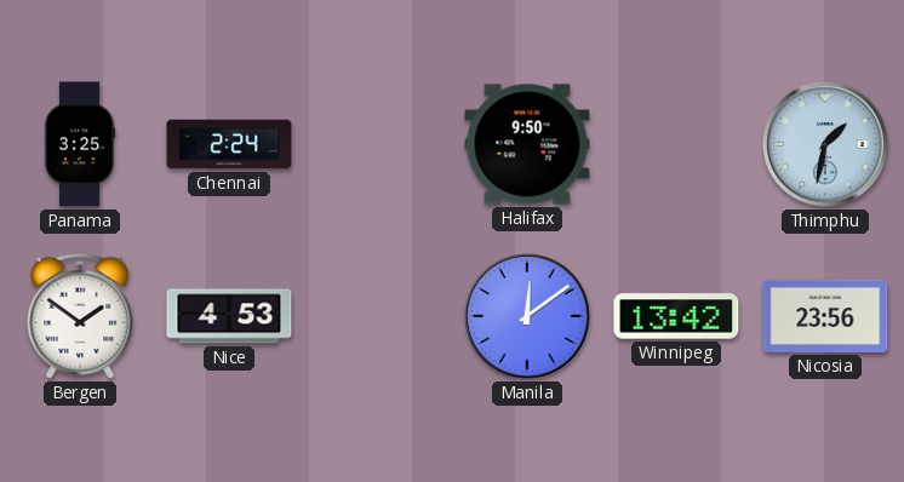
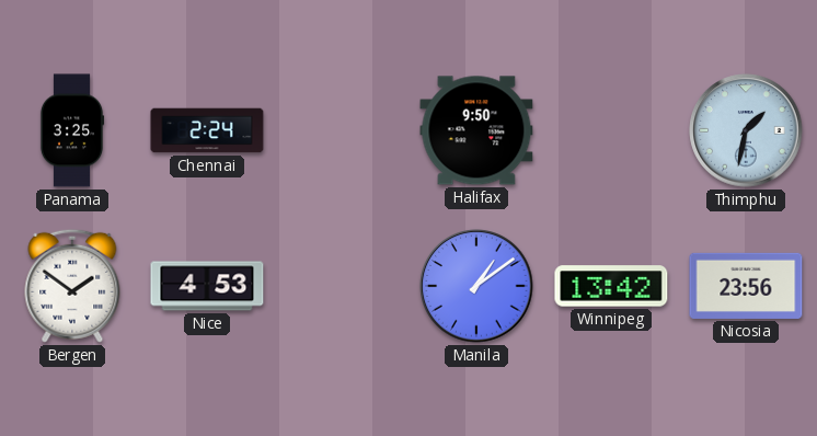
Manila: 12:09 -> 1:09 (476, 286)
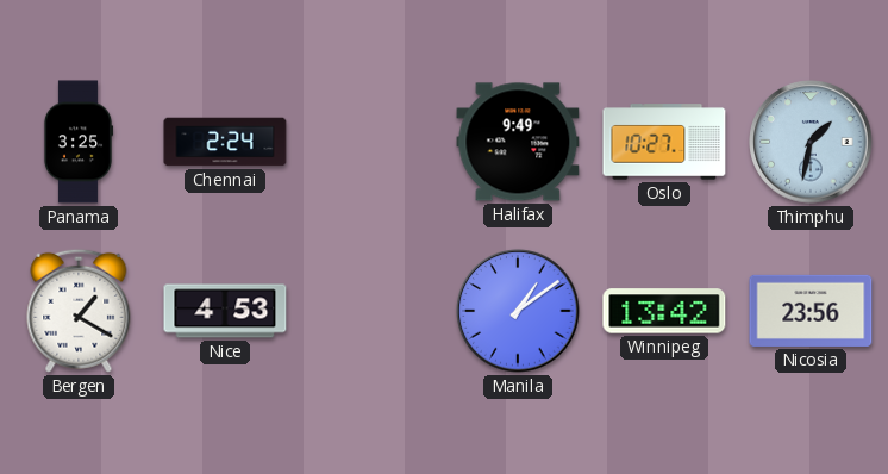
Halifax: 9:50 -> 9:49 (518, 142)
Oslo: none -> 10:27 (664, 142)
Bergen: 1:51 -> 1:20 (79, 311)
